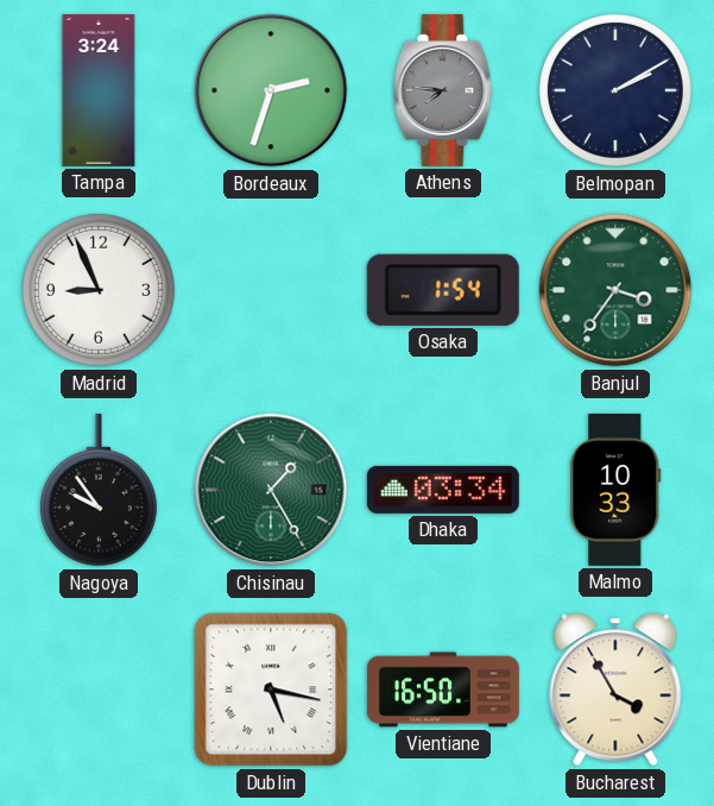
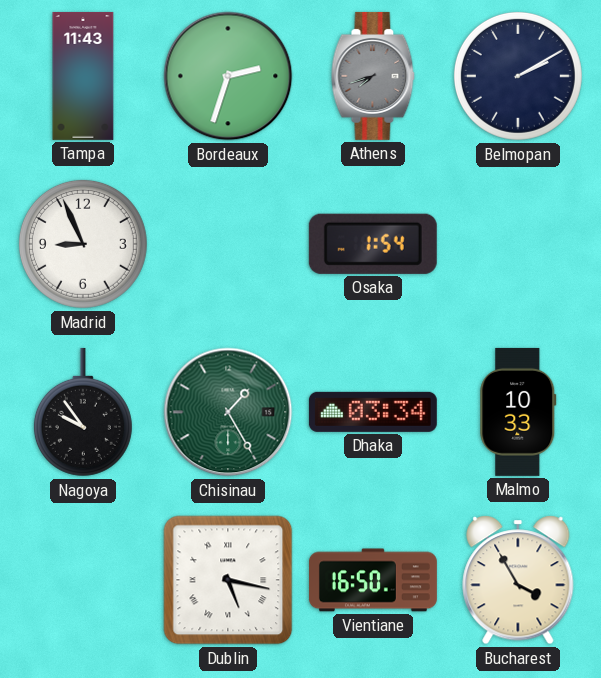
Tampa: 3:24 -> 11:43 (83, 76)
Athens: 7:46 -> 7:42 (373, 76)
Banjul: 3:36 -> none (615, 290)
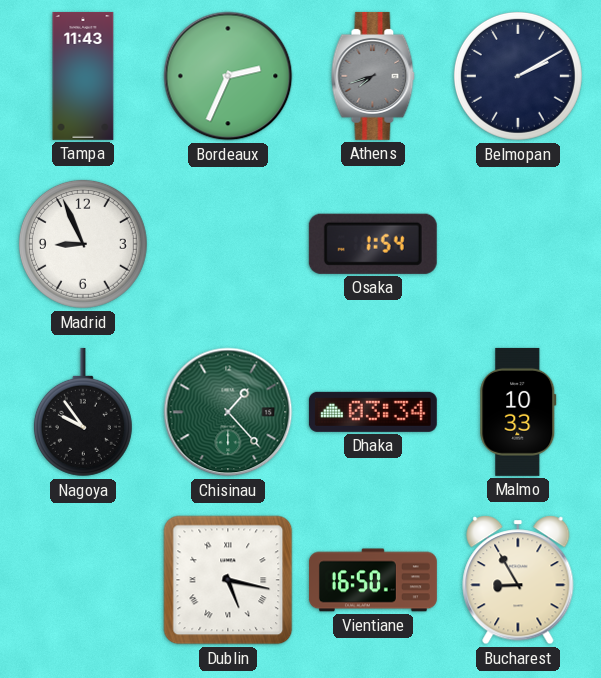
Bordeaux: 2:33 -> 2:34 (228, 76)
Chisinau: 1:25 -> 1:23 (228, 412)
Bucharest: 3:55 -> 8:55 (518, 580)
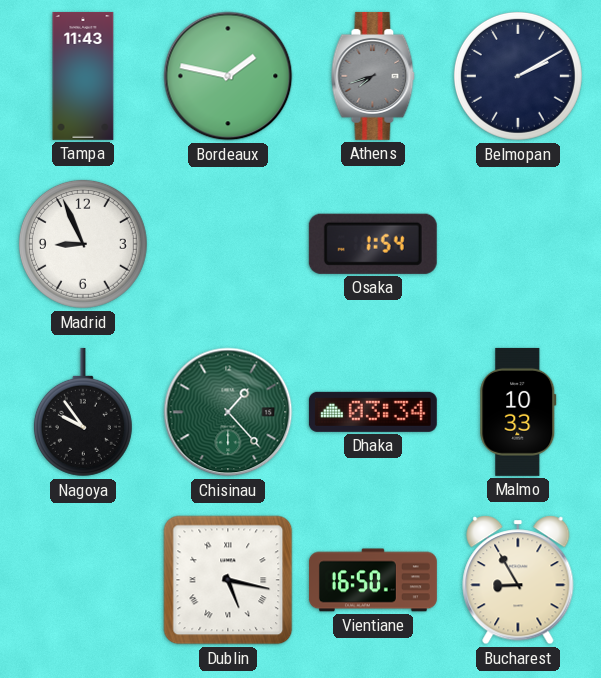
Bordeaux: 2:34 -> 1:47 (228, 76)
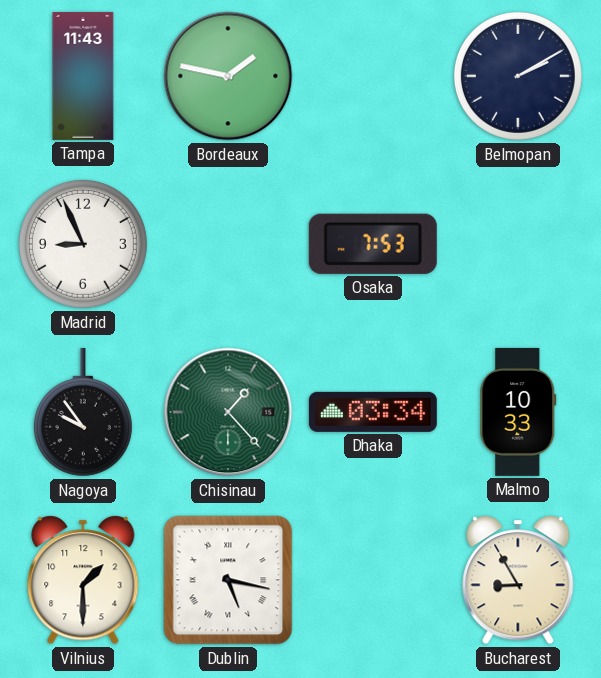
Athens: 7:42 -> none (373, 76)
Osaka: 1:54 -> 7:53 (373, 244)
Vilnius: none -> 1:30 (83, 580)
Vientiane: 16:50 -> none (373, 580)
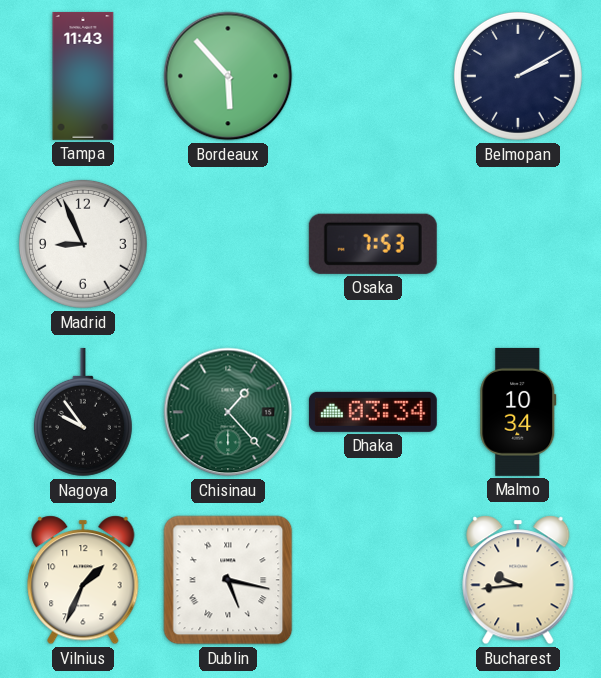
Bordeaux: 1:47 -> 5:53 (228, 76)
Malmo: 10:33 -> 10:34 (518, 412)
Vilnius: 1:30 -> 1:34 (83, 580)
Bucharest: 8:55 -> 9:44 (518, 580)
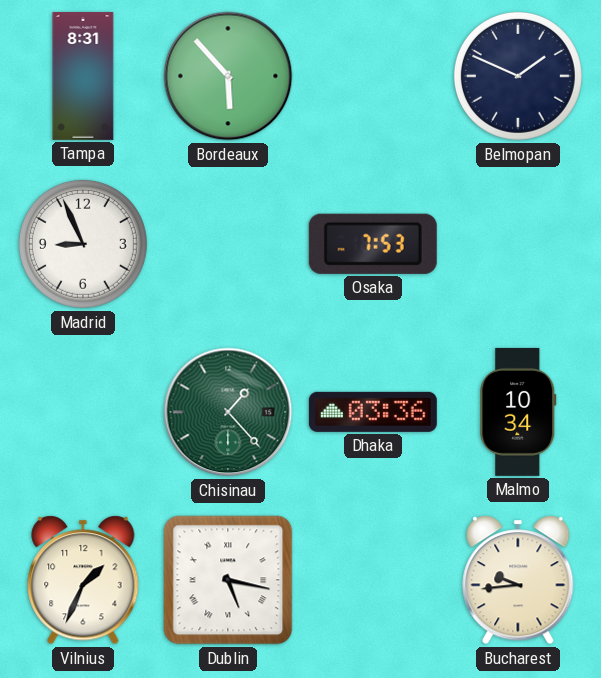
Tampa: 11:43 -> 8:31 (83, 76)
Belmopan: 2:10 -> 1:49 (518, 76)
Nagoya: 9:54 -> none (83, 412)
Dhaka: 03:34 -> 03:36 (373, 412)
